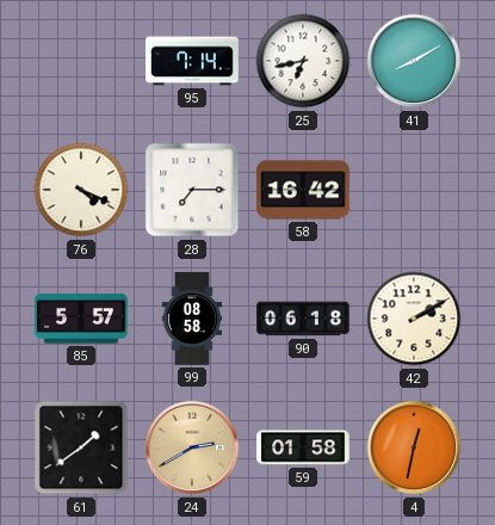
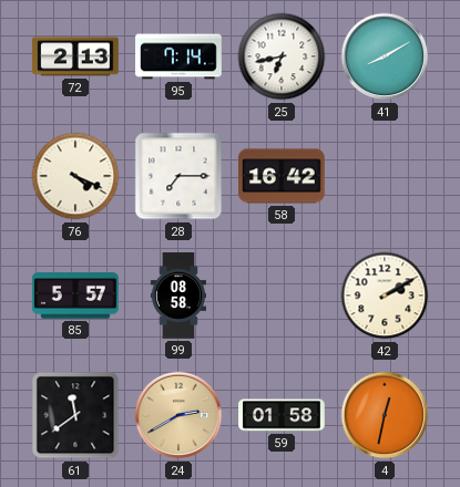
72: none -> 2:13 (75, 56)
90: 06:18 -> none (303, 319)
61: 1:39 -> 11:39 (75, 415)
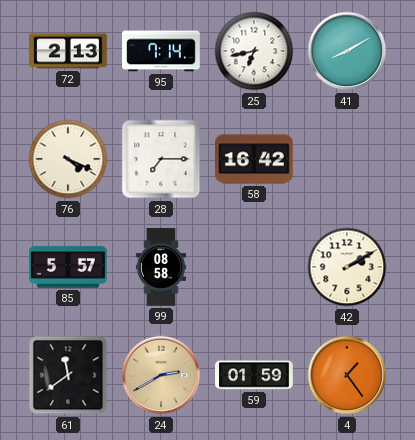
59: 01:58 -> 01:59 (254, 375)
4: 12:32 -> 1:24 (347, 375)
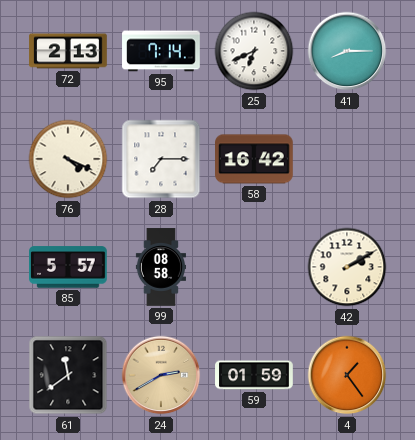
25: 6:43 -> 6:41 (254, 51)
41: 8:10 -> 8:15 (347, 51)
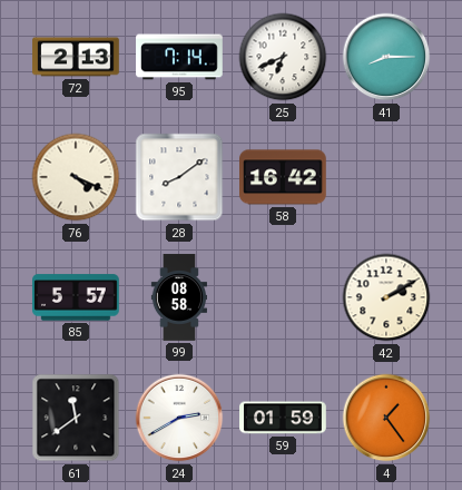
28: 7:15 -> 8:09 (179, 177)
24 dial: champagne -> white (179, 418)
